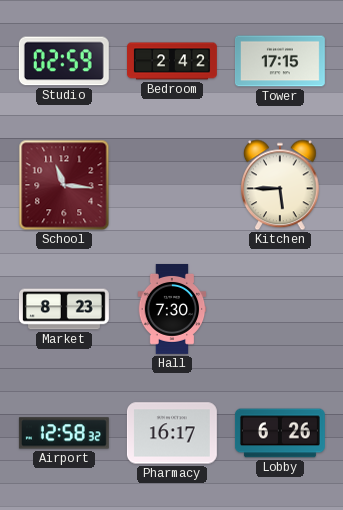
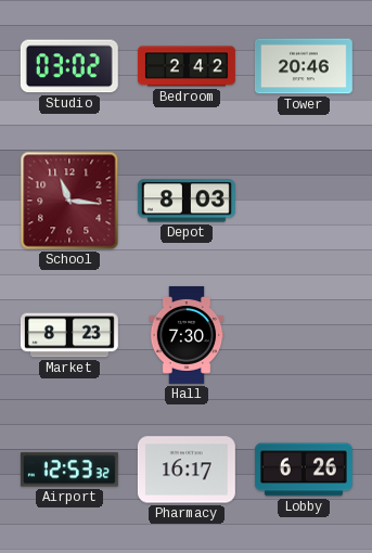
Studio: 02:59 -> 03:02 (69, 66)
Tower: 17:15 -> 20:46 (304, 66)
Depot: none -> 8:03 (187, 201)
Kitchen: 5:45 -> none (281, 185)
Airport: 12:58 -> 12:53 (69, 470)
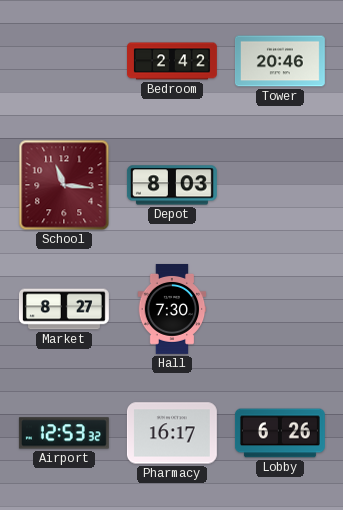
Studio: 03:02 -> none (69, 66)
Market: 8:23 -> 8:27 (64, 309)
